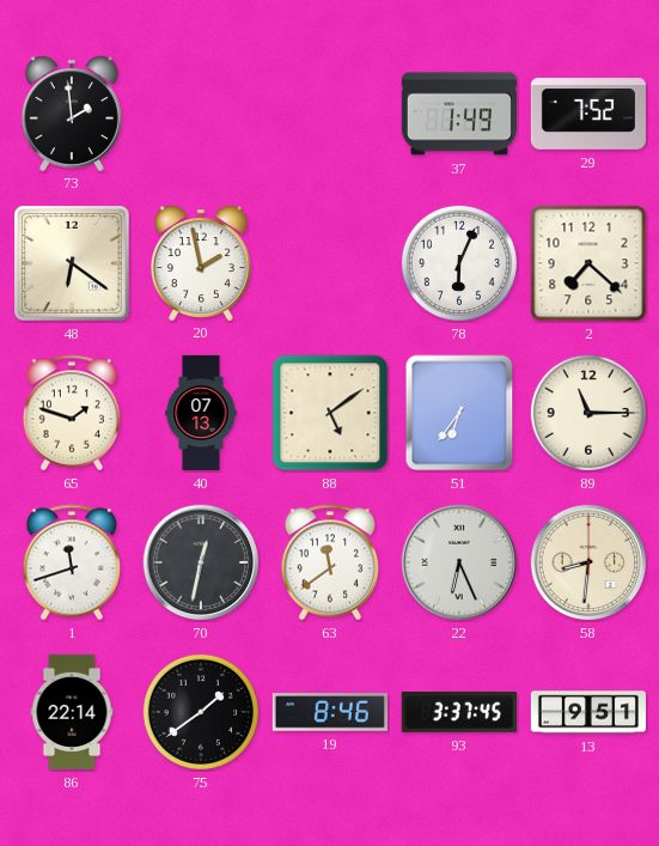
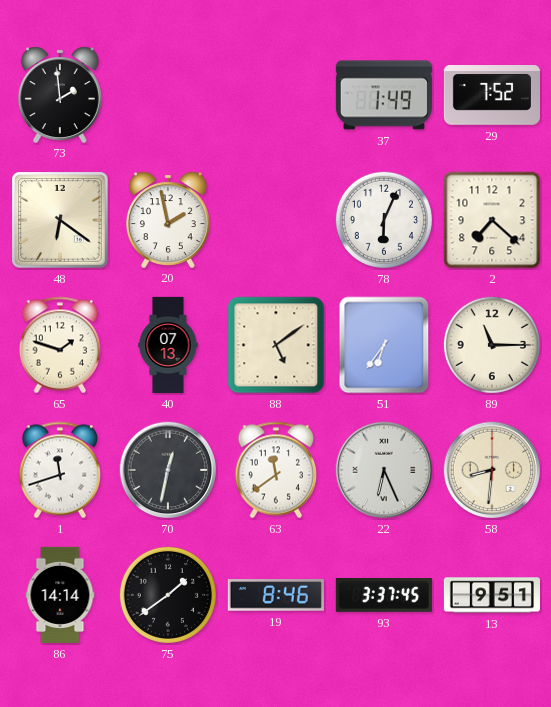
86: 22:14 -> 14:14 (60, 595)
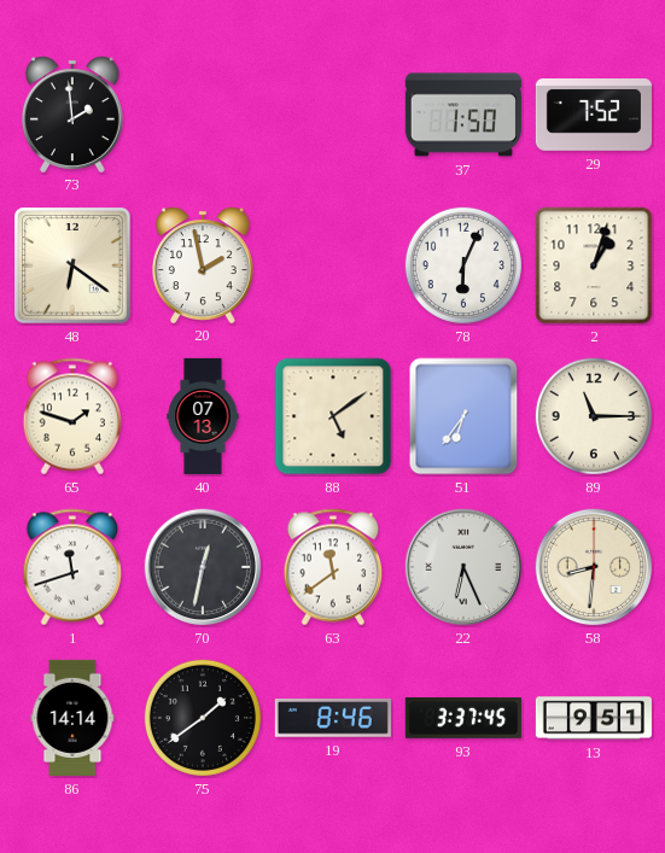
37: 1:49 -> 1:50 (463, 115)
2: 7:22 -> 1:03 (594, 265)
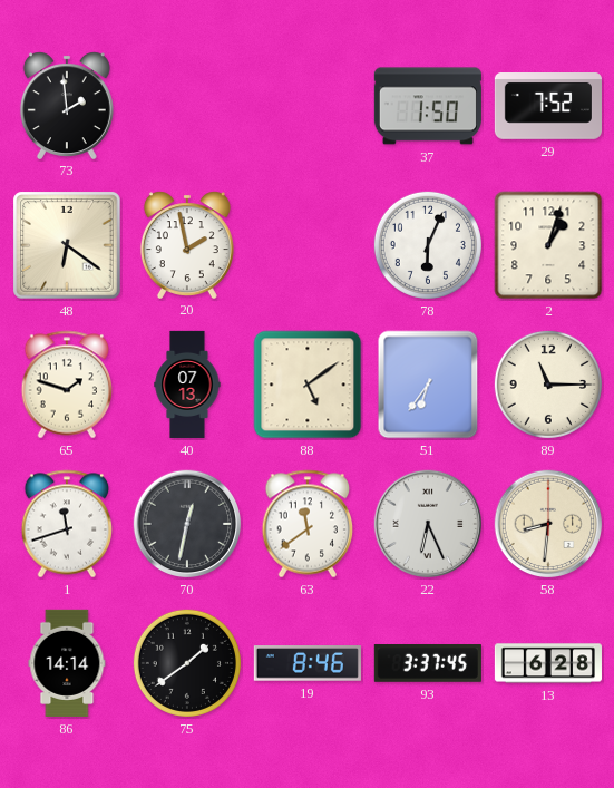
13: 9:51 -> 6:28 (548, 663)
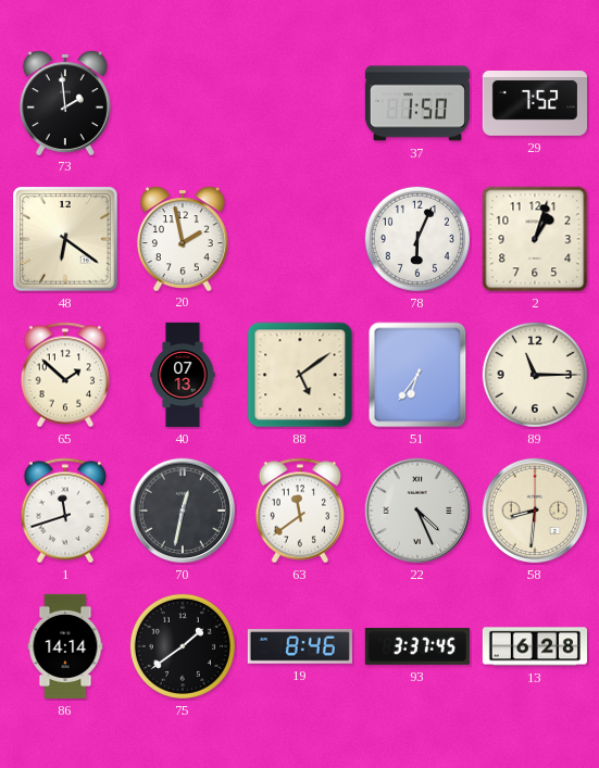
65: 1:48 -> 1:52 (65, 375)
22: 6:26 -> 4:26 (417, 511)
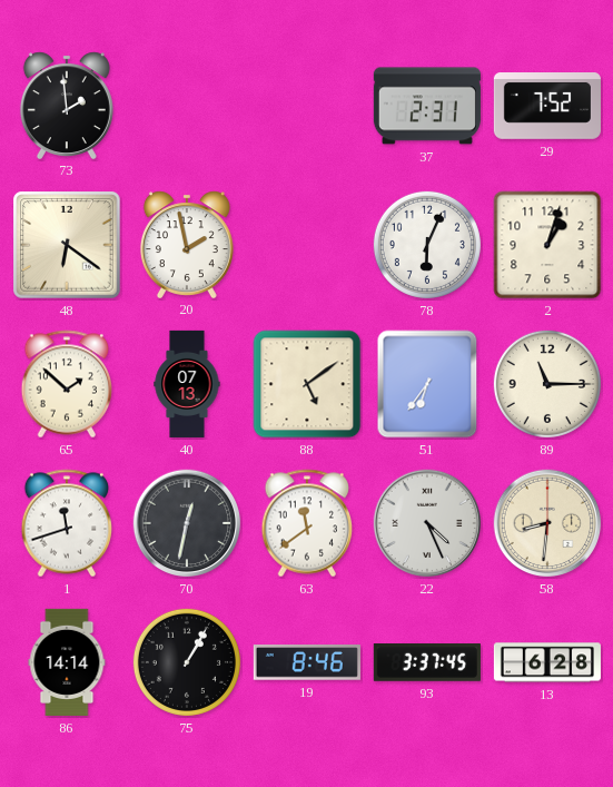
37: 1:50 -> 2:31 (427, 106)
75: 1:39 -> 1:05 (187, 662)
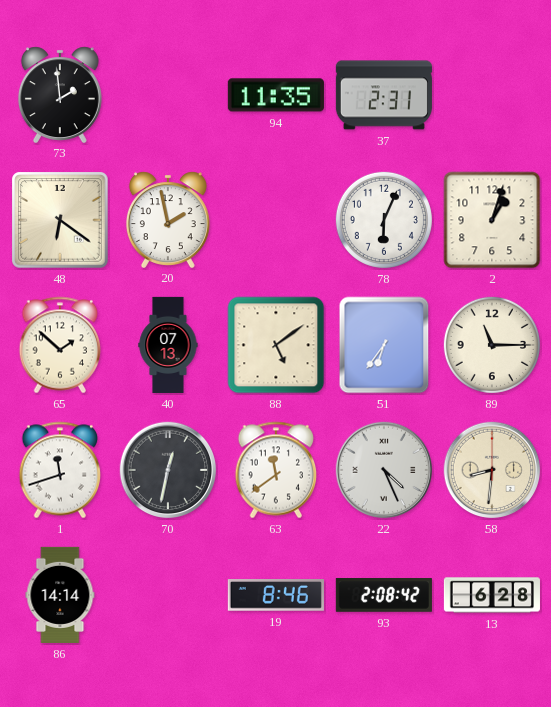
94: none -> 11:35 (276, 95)
29: 7:52 -> none (547, 107)
75: 1:05 -> none (187, 662)
93: 3:37 -> 2:08 (384, 596)
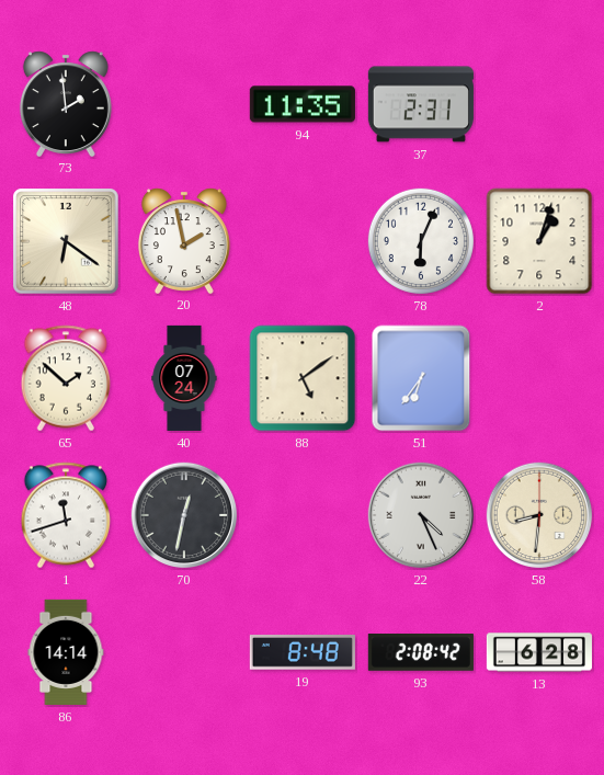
40: 07:13 -> 07:24 (184, 378)
89: 11:15 -> none (492, 345)
63: 11:39 -> none (276, 470)
19: 8:46 -> 8:48 (303, 652)
